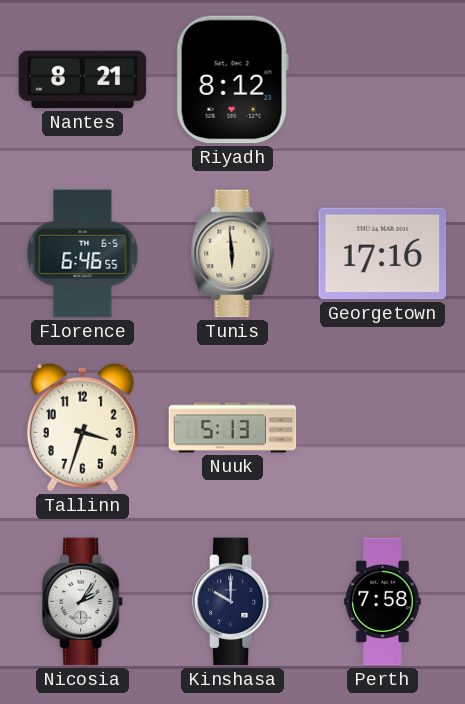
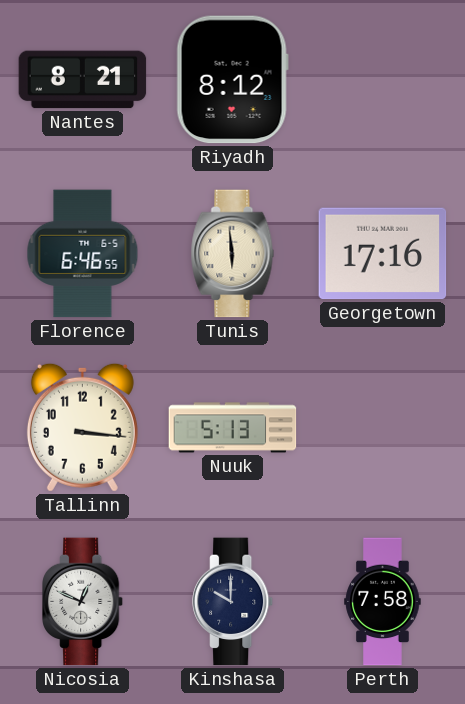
Tallinn: 3:33 -> 3:16 (82, 427)
Nicosia: 2:06 -> 12:49 (84, 602)
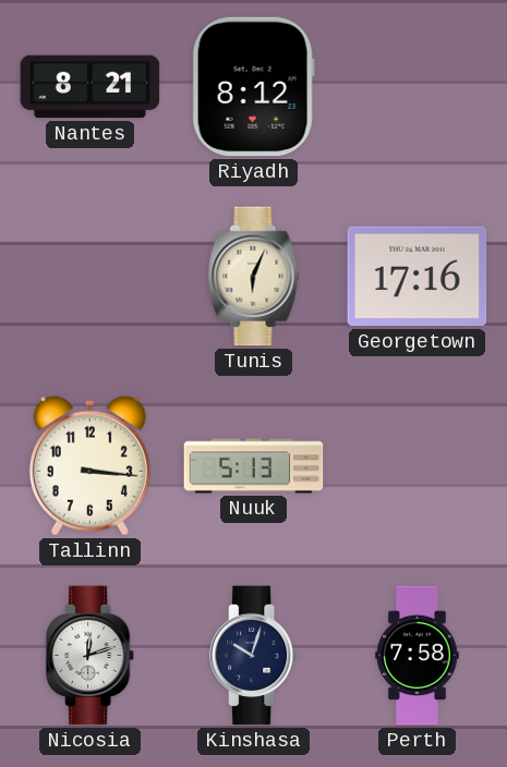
Florence: 6:46 -> none (83, 254)
Tunis: 5:59 -> 6:04 (254, 277)
Nicosia: 12:49 -> 12:12 (92, 656)
Kinshasa: 10:00 -> 10:03 (255, 656)
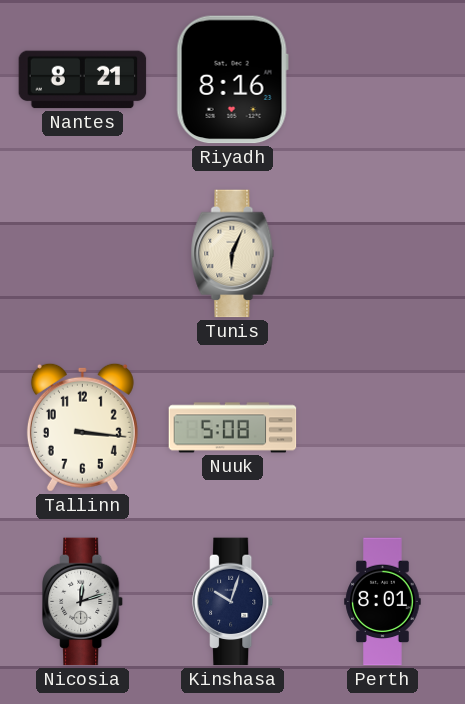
Riyadh: 8:12 -> 8:16 (232, 80)
Georgetown: 17:16 -> none (418, 277)
Nuuk: 5:13 -> 5:08 (233, 428)
Perth: 7:58 -> 8:01 (383, 602)
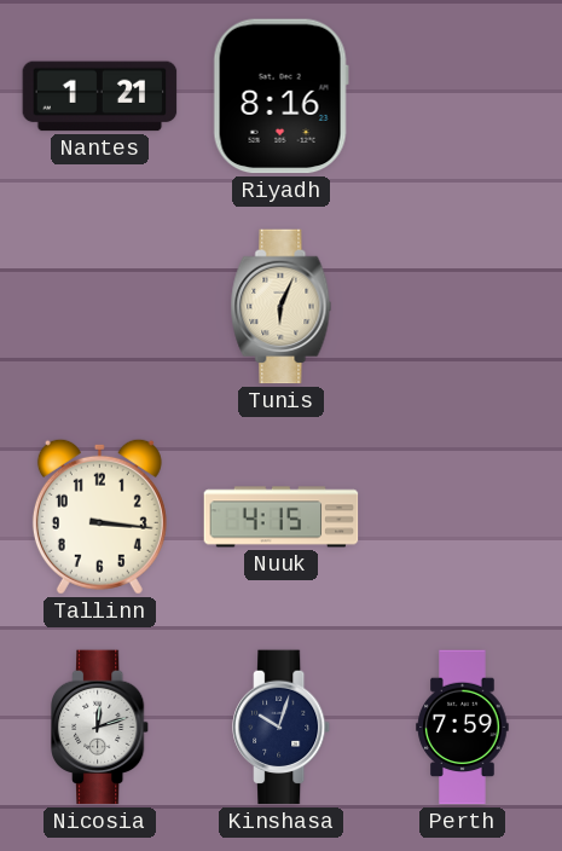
Nantes: 8:21 -> 1:21 (100, 97)
Nuuk: 5:08 -> 4:15 (282, 517)
Perth: 8:01 -> 7:59 (463, 728)
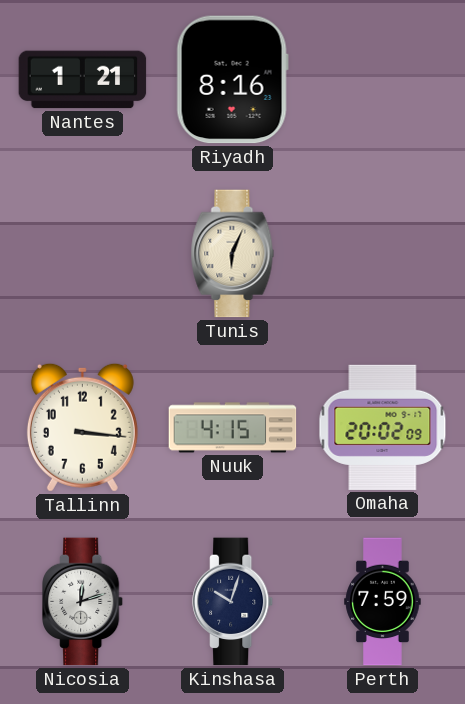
Omaha: none -> 20:02 (383, 427)
